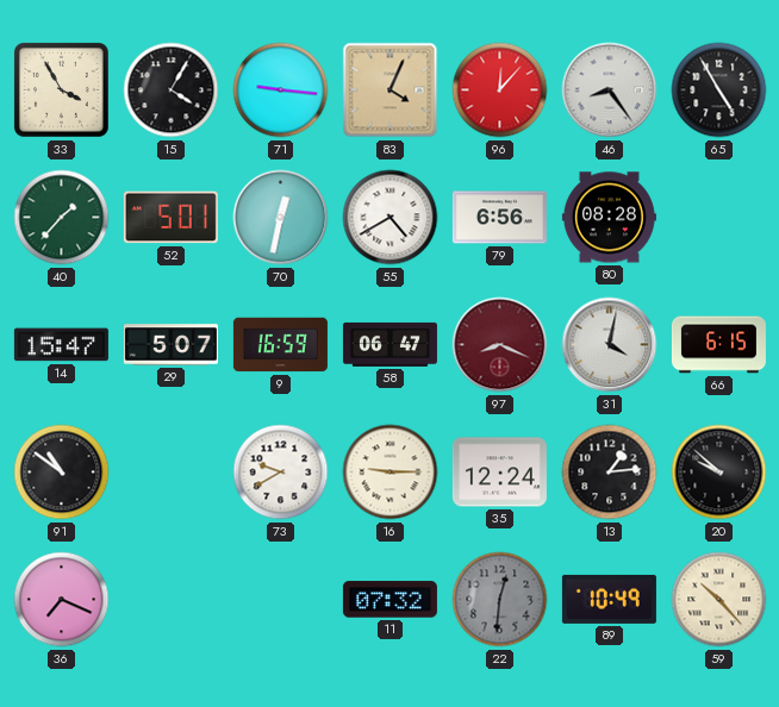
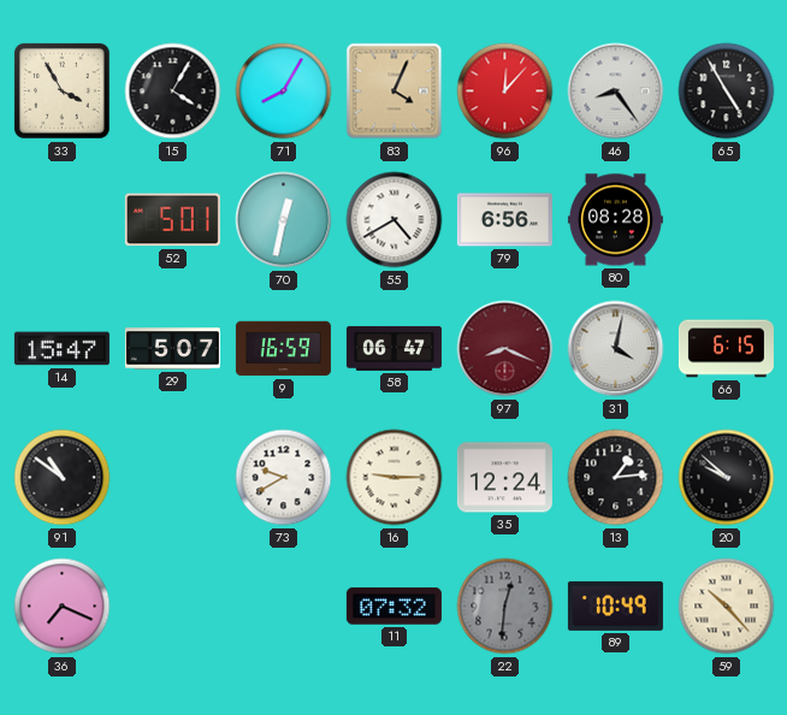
71: 9:16 -> 8:05 (284, 91)
40: 1:37 -> none (62, 218)
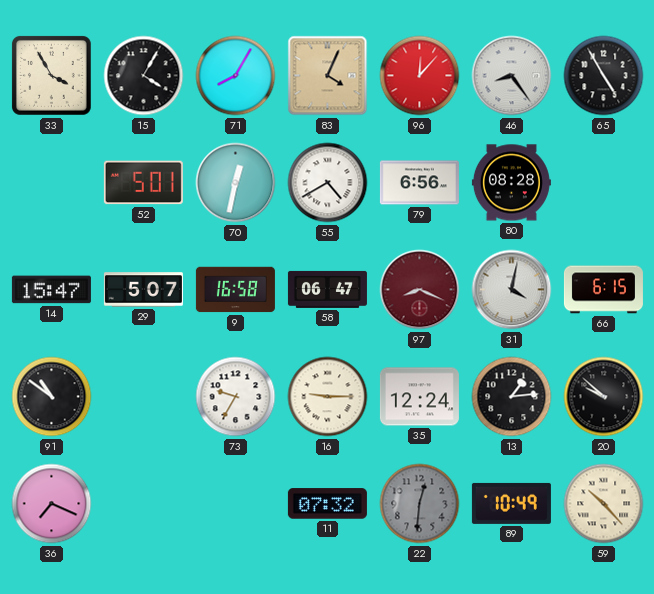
9: 16:59 -> 16:58 (235, 290)
73: 9:40 -> 9:35 (236, 397)
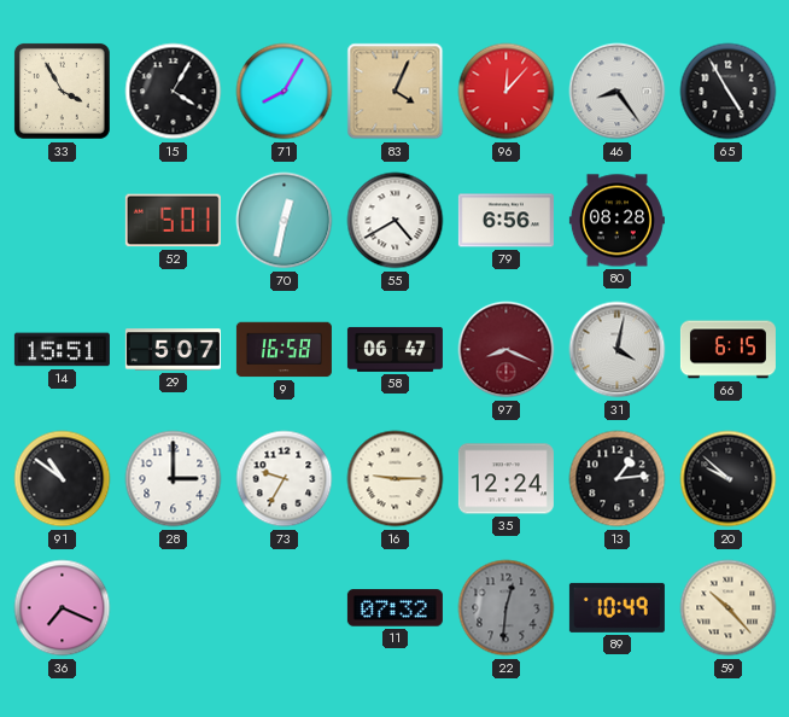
14: 15:47 -> 15:51 (62, 350)
28: none -> 3:00 (174, 479)
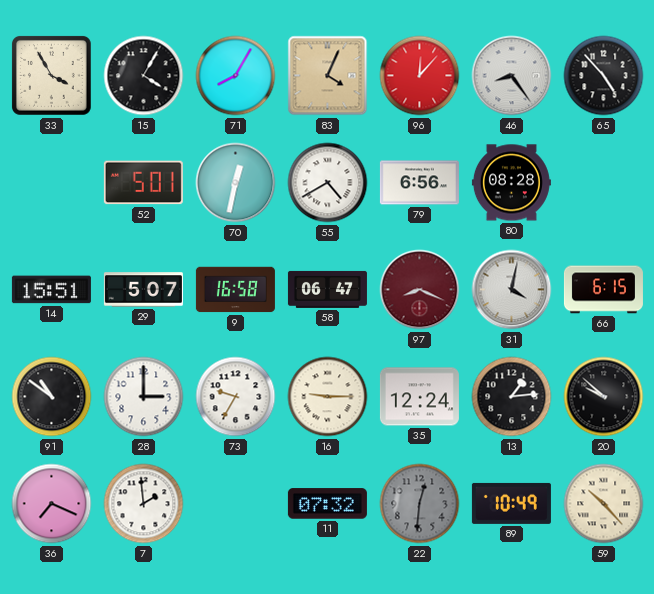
65: 4:55 -> 4:53 (604, 76)
7: none -> 1:59 (144, 504)
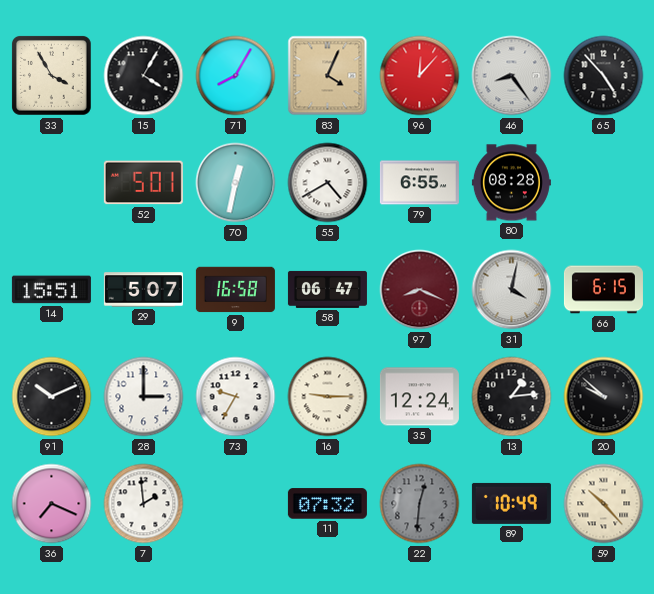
79: 6:56 -> 6:55 (419, 183)
91: 10:51 -> 10:11 (52, 397)
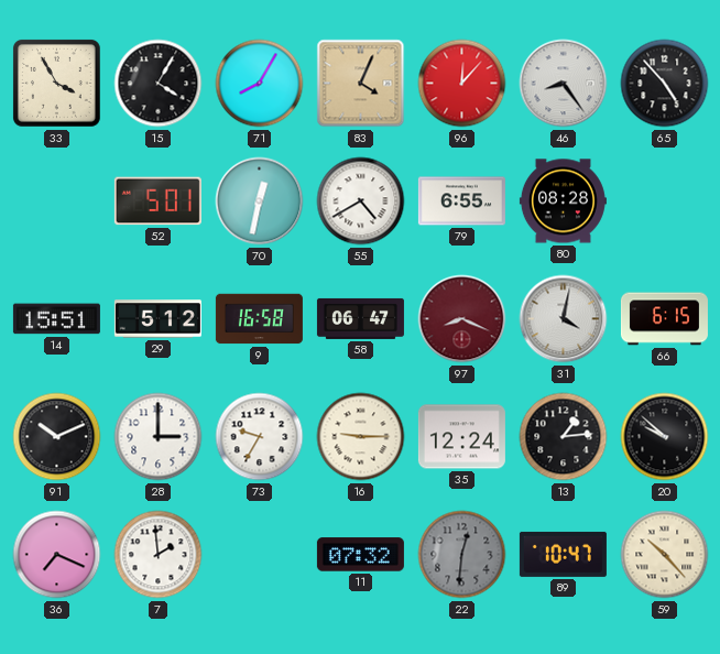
29: 5:07 -> 5:12 (157, 319)
89: 10:49 -> 10:47 (563, 554)
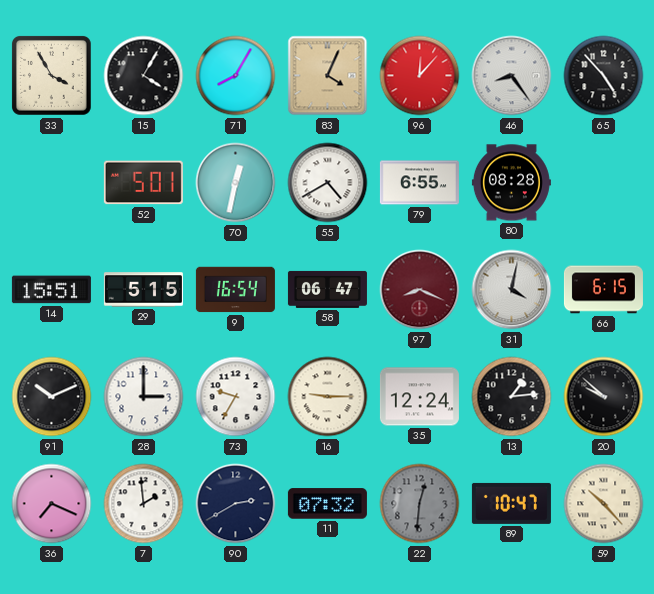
29: 5:12 -> 5:15 (143, 290)
9: 16:58 -> 16:54 (235, 290)
90: none -> 2:40 (236, 504)
